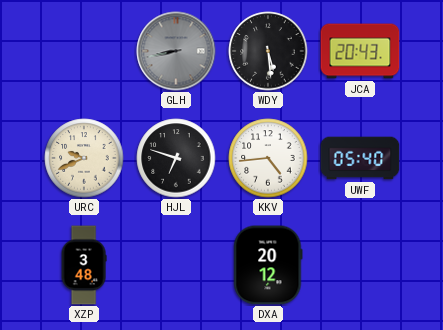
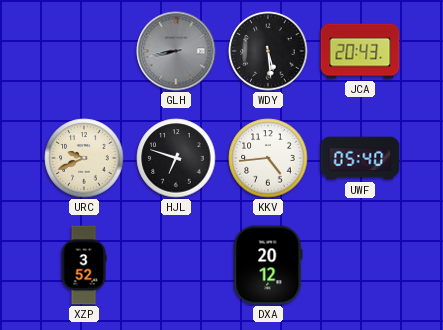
XZP: 3:48 -> 3:52 (84, 265)
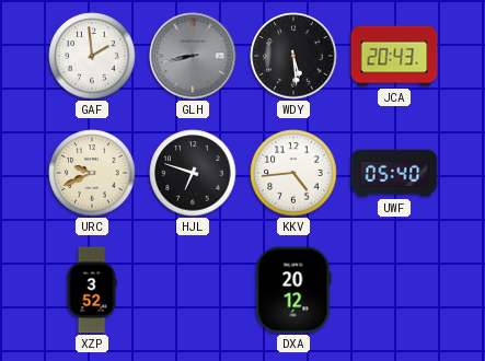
GAF: none -> 1:59 (92, 56)
